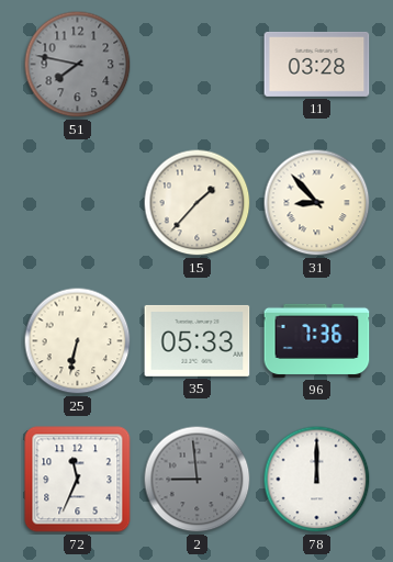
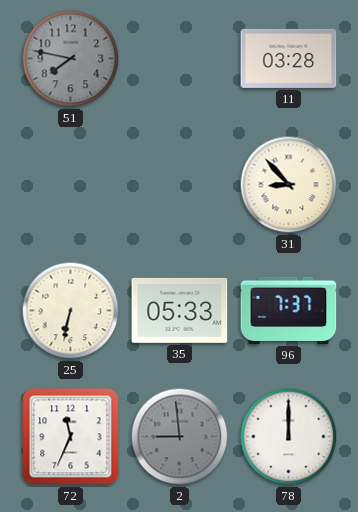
15: 1:37 -> none (198, 203)
96: 7:36 -> 7:37 (289, 310)
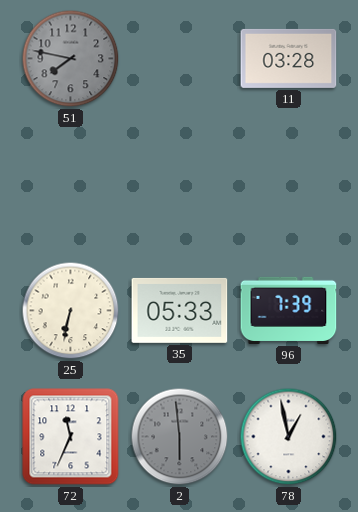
31: 8:53 -> none (289, 185)
96: 7:37 -> 7:39 (289, 310)
2: 8:59 -> 5:59 (180, 437)
78: 12:00 -> 12:58 (289, 437)
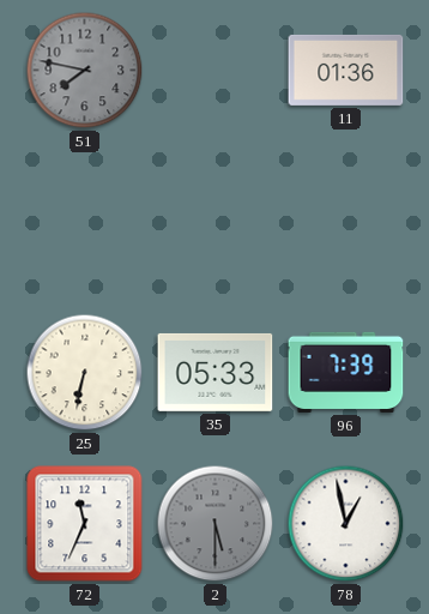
11: 03:28 -> 01:36 (346, 70)
2: 5:59 -> 5:30 (216, 524)
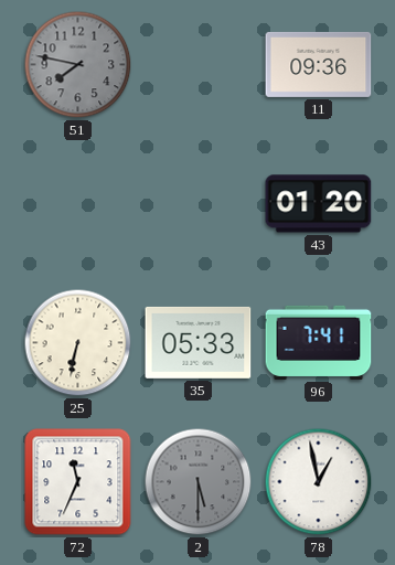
11: 01:36 -> 09:36 (319, 64)
43: none -> 01:20 (319, 204)
96: 7:39 -> 7:41 (319, 342)
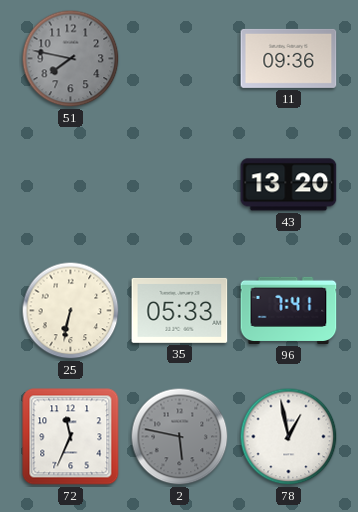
43: 01:20 -> 13:20 (289, 185)
2: 5:30 -> 5:47 (180, 437)
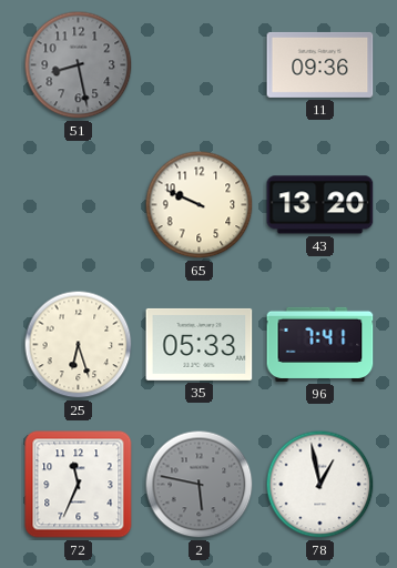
51: 7:47 -> 8:28 (79, 65)
65: none -> 9:49 (200, 205)
25: 6:32 -> 6:27 (79, 345)
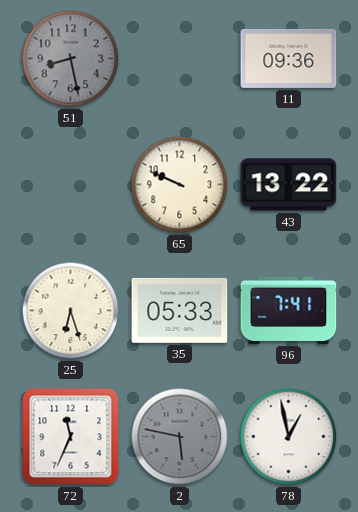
43: 13:20 -> 13:22 (289, 185)
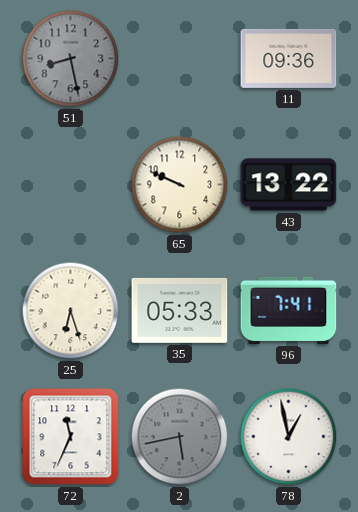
2: 5:47 -> 5:43 (180, 437)
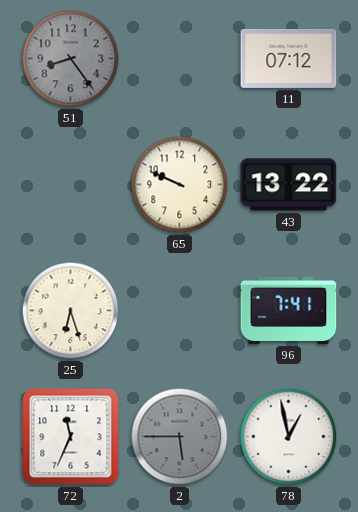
51: 8:28 -> 8:24 (71, 59)
11: 09:36 -> 07:12 (289, 58)
35: 05:33 -> none (180, 310)
2: 5:43 -> 5:45 (180, 437)
